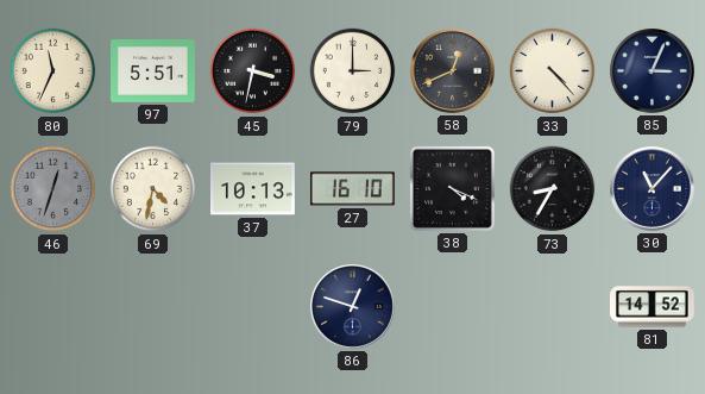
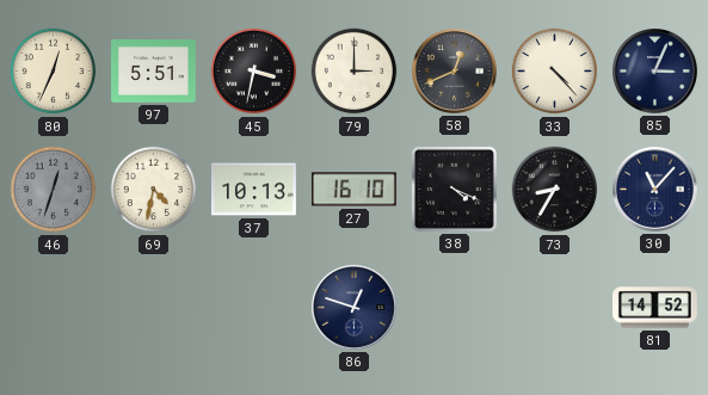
80: 11:34 -> 12:34 (54, 72)
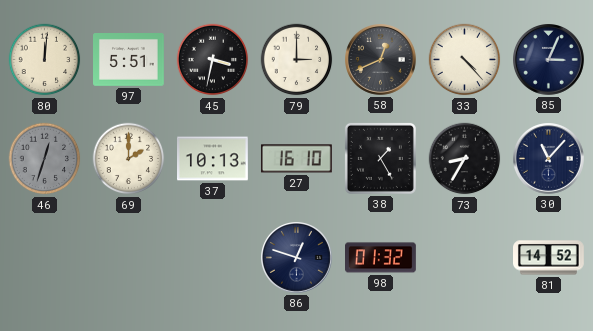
80: 12:34 -> 12:01 (45, 60)
69: 4:32 -> 2:00 (129, 159)
38: 4:19 -> 1:25 (380, 158)
98: none -> 01:32 (381, 258)
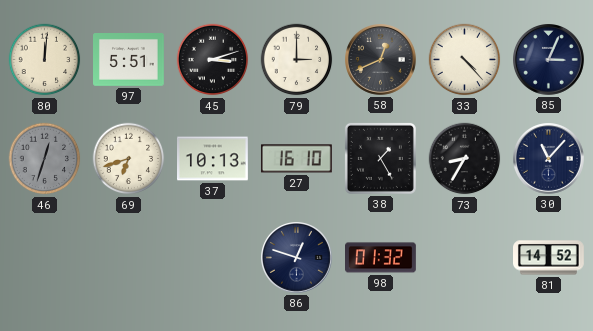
45: 3:32 -> 3:12 (213, 60)
69: 2:00 -> 6:42 (129, 159)
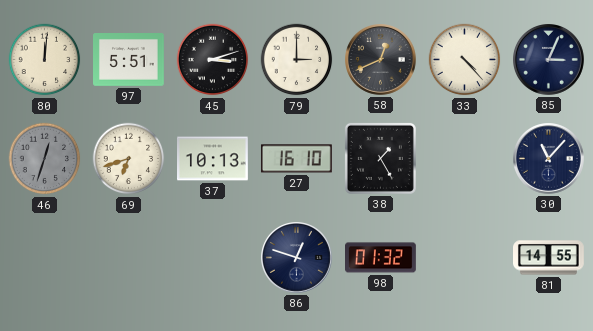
73: 8:35 -> none (465, 159)
81: 14:52 -> 14:55 (549, 258)
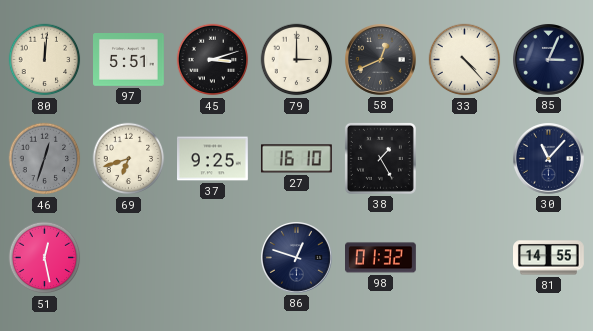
37: 10:13 -> 9:25 (213, 159)
51: none -> 12:28 (45, 258)
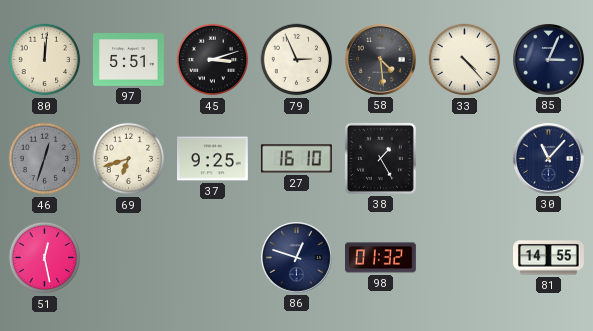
79: 3:00 -> 2:56 (297, 60)
58: 12:41 -> 4:29 (381, 60)
